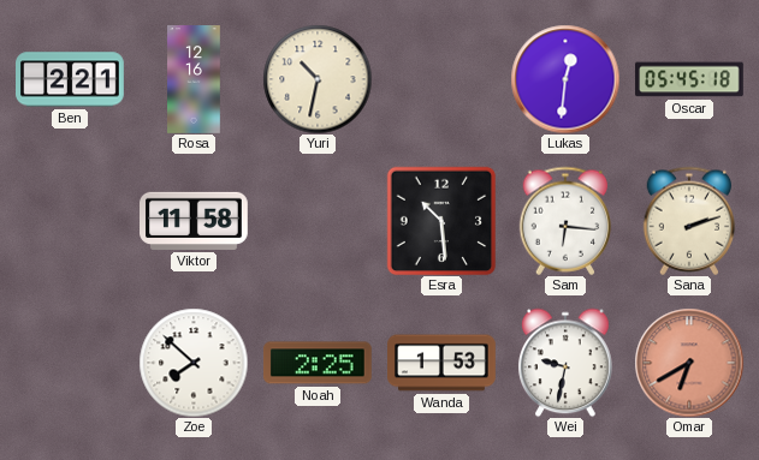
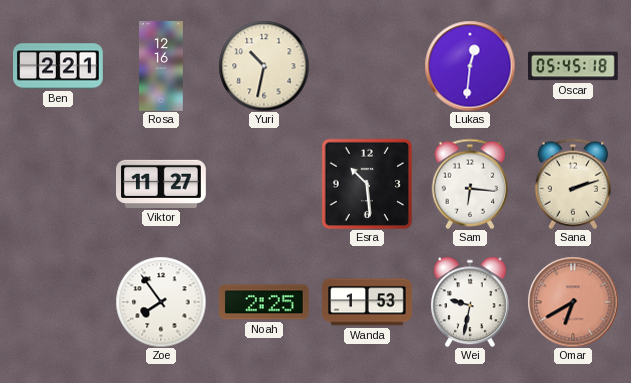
Viktor: 11:58 -> 11:27 (162, 184)
Zoe: 7:52 -> 7:54 (161, 302)
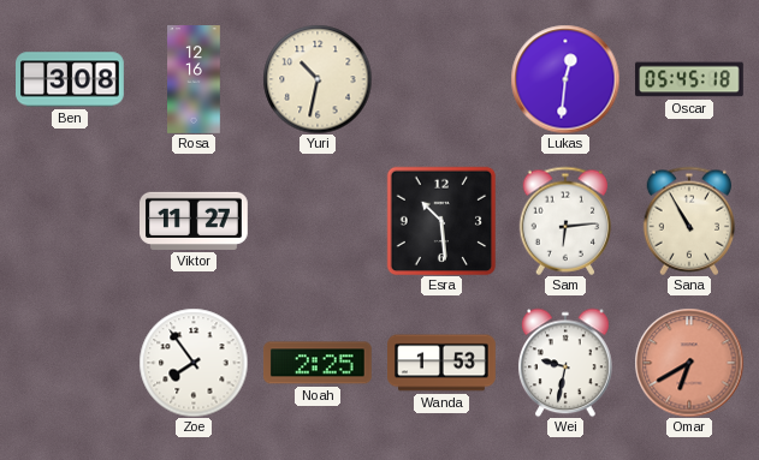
Ben: 2:21 -> 3:08 (71, 79)
Sam: 6:16 -> 6:14 (565, 221)
Sana: 2:12 -> 10:55 (689, 221)
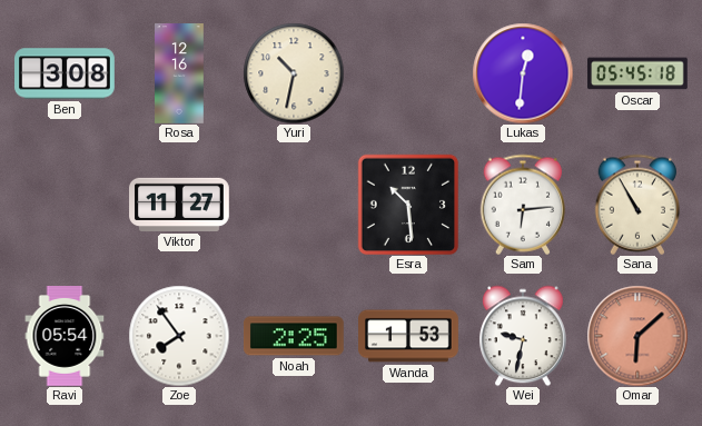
Ravi: none -> 05:54 (65, 337)
Omar: 6:40 -> 6:08 (637, 336)
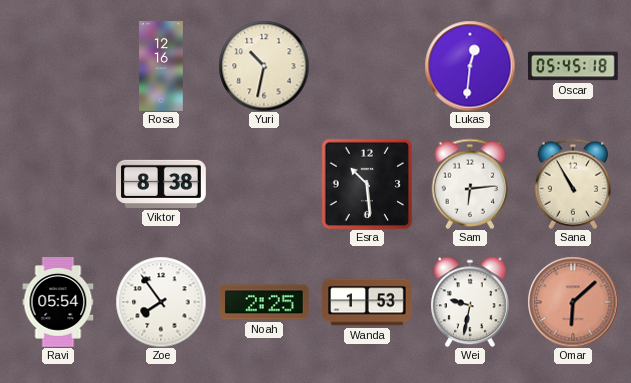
Ben: 3:08 -> none (66, 73)
Viktor: 11:27 -> 8:38 (162, 184)
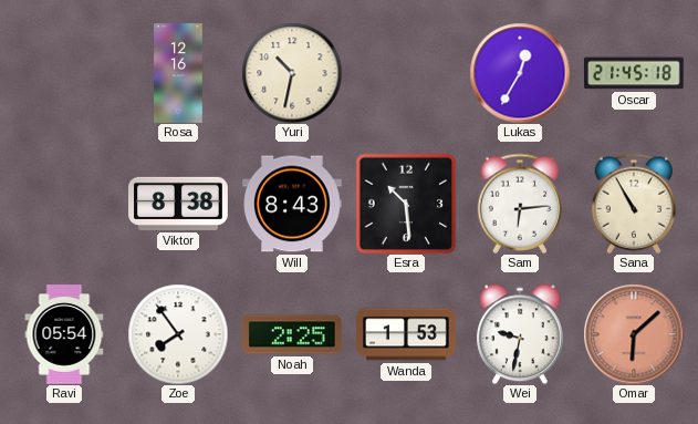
Lukas: 12:31 -> 12:35 (520, 73)
Oscar: 05:45 -> 21:45 (635, 73)
Will: none -> 8:43 (293, 204)
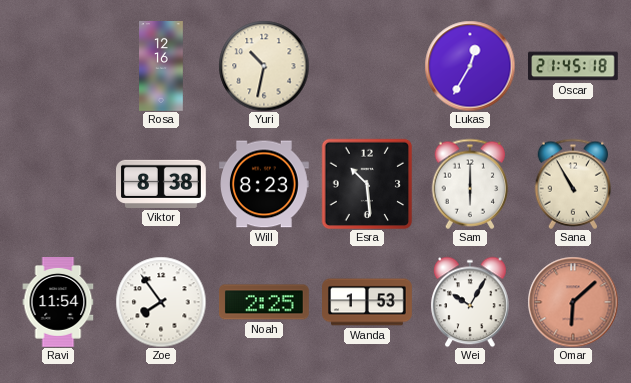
Will: 8:43 -> 8:23 (265, 184)
Sam: 6:14 -> 6:00 (470, 184)
Ravi: 05:54 -> 11:54 (58, 303)
Wei: 9:32 -> 10:05 (471, 302)
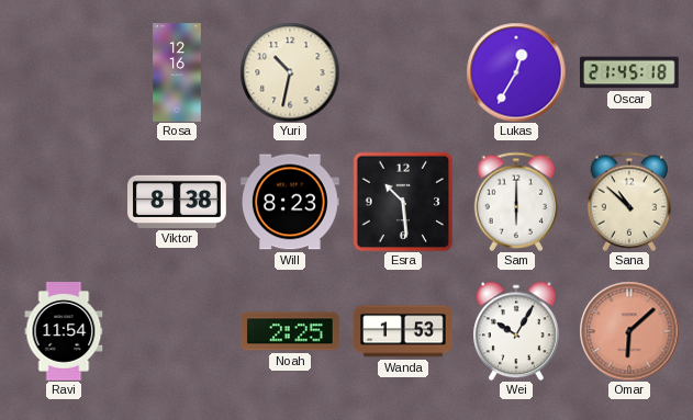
Sana: 10:55 -> 10:52 (629, 202)
Zoe: 7:54 -> none (161, 302)
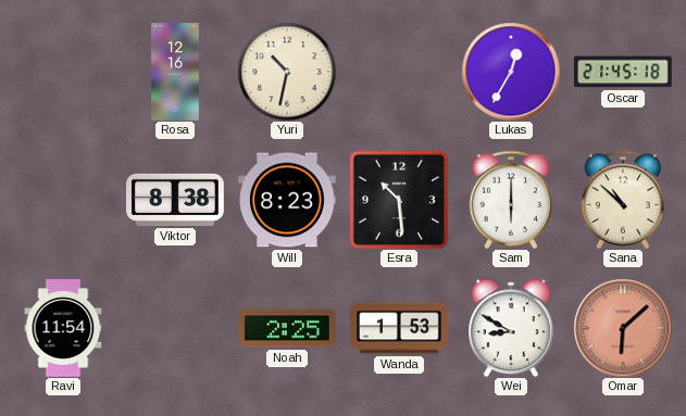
Wei: 10:05 -> 8:50 (512, 328)
